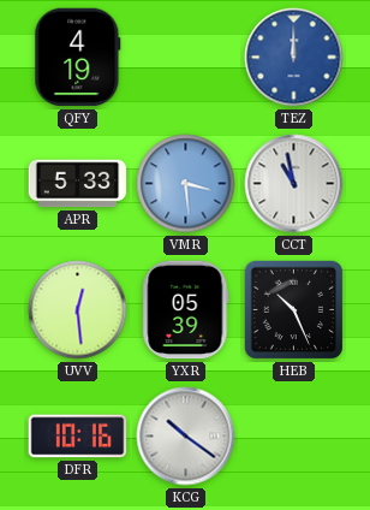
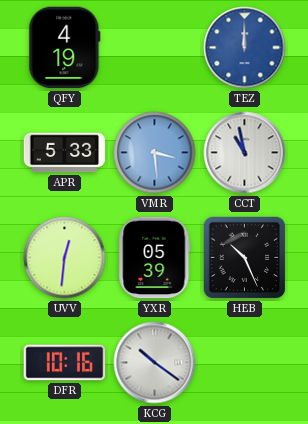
UVV: 12:29 -> 12:31 (65, 258)
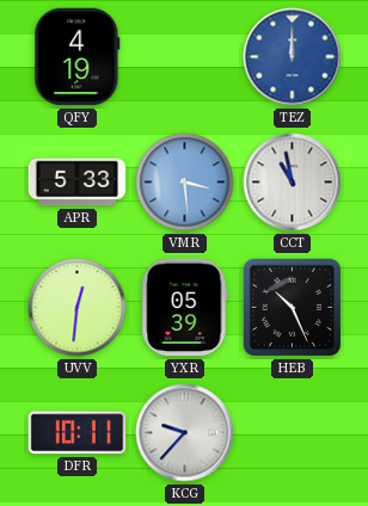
DFR: 10:16 -> 10:11 (78, 433)
KCG: 10:21 -> 9:37 (185, 433)
